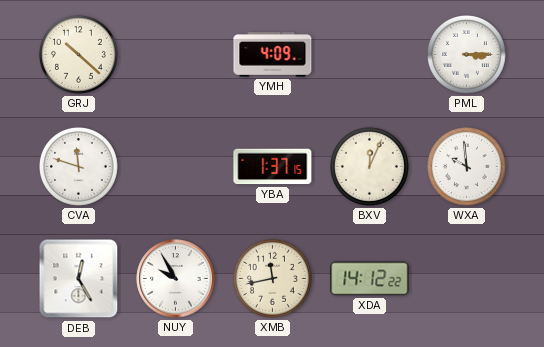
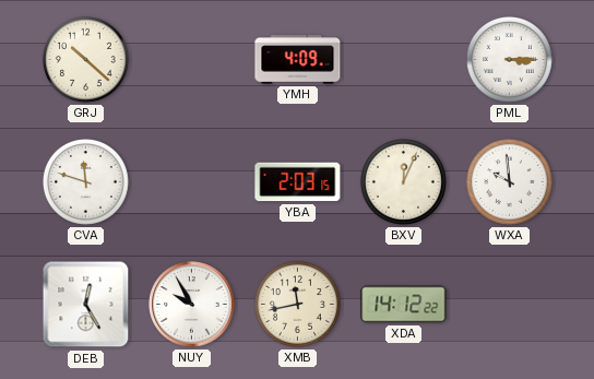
YBA: 1:37 -> 2:03 (298, 182)
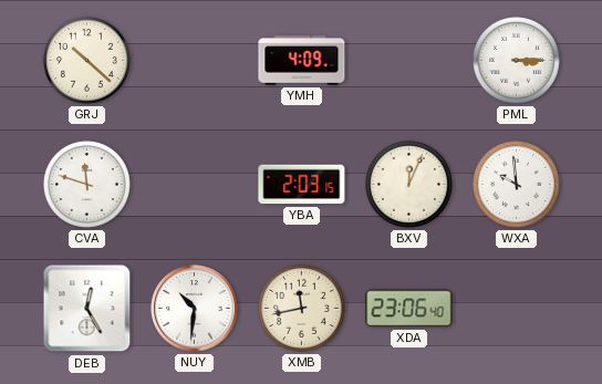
NUY: 9:55 -> 10:31 (195, 309)
XDA: 14:12 -> 23:06 (409, 309)
